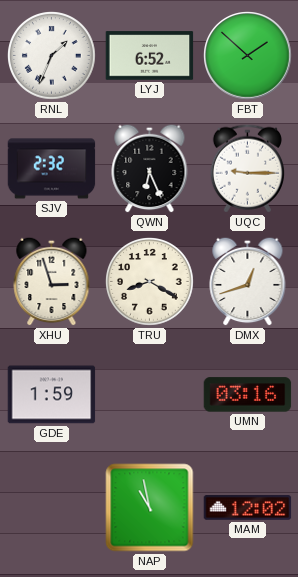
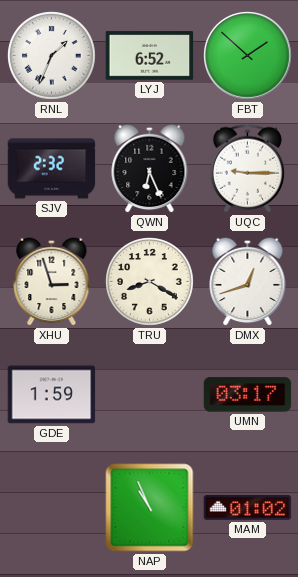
UMN: 03:16 -> 03:17 (248, 395)
NAP: 10:58 -> 10:56 (150, 508)
MAM: 12:02 -> 01:02 (248, 508)
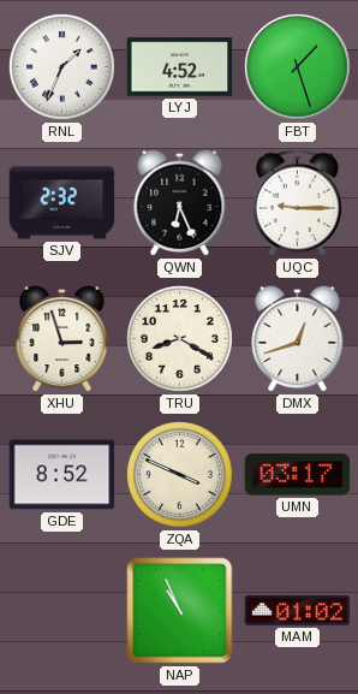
LYJ: 6:52 -> 4:52 (180, 67)
FBT: 1:52 -> 1:27 (298, 67)
GDE: 1:59 -> 8:52 (62, 475)
ZQA: none -> 3:49 (180, 475)
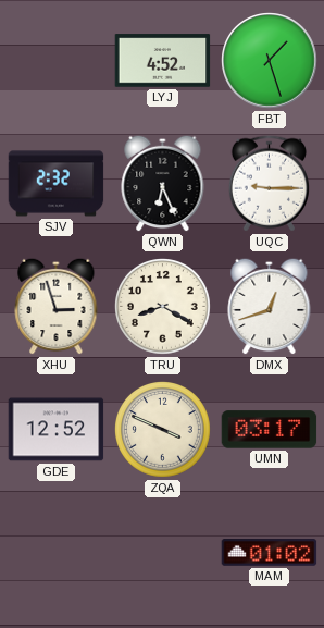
RNL: 1:34 -> none (62, 67)
GDE: 8:52 -> 12:52 (57, 430)
NAP: 10:56 -> none (180, 611)
